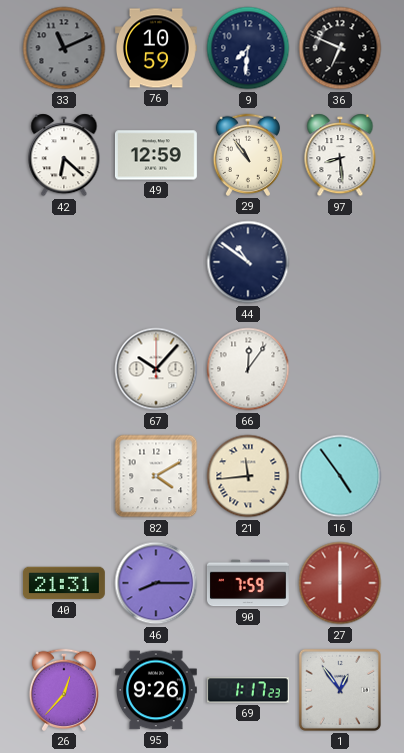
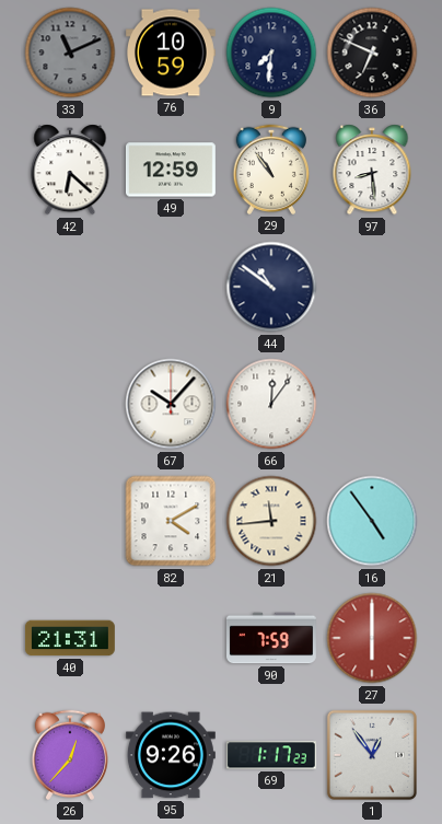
46: 8:15 -> none (156, 583)
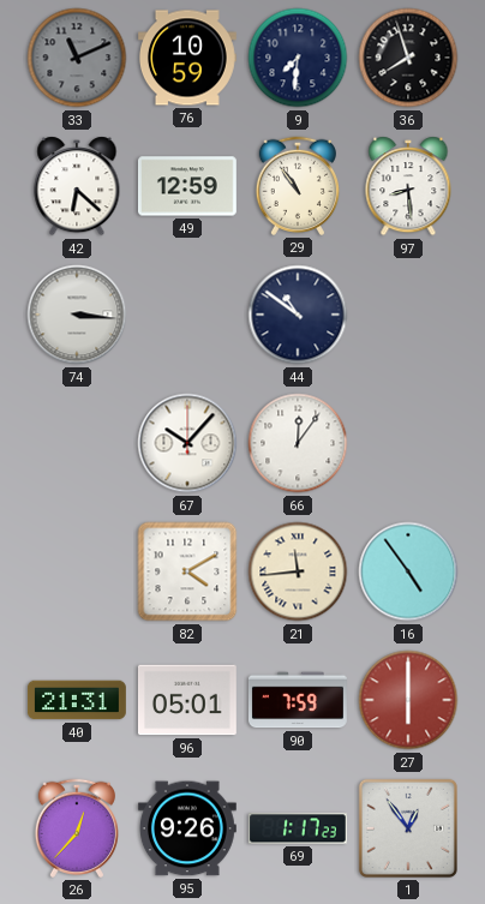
36: 6:49 -> 7:57 (408, 58)
74: none -> 3:16 (77, 315)
96: none -> 05:01 (187, 700)
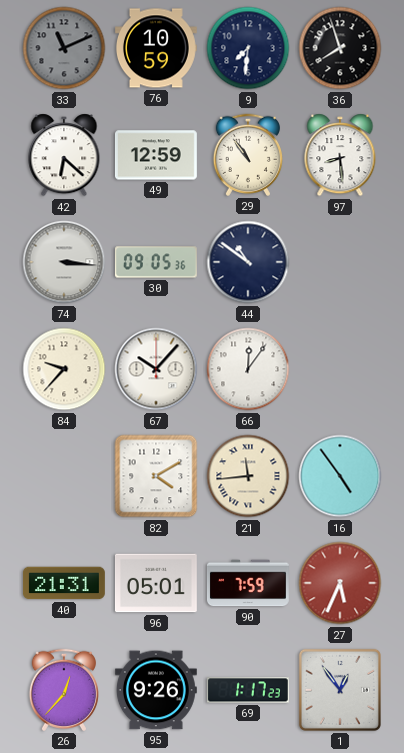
30: none -> 09:05 (156, 262)
84: none -> 9:37 (64, 369)
27: 6:00 -> 5:34 (340, 583)
